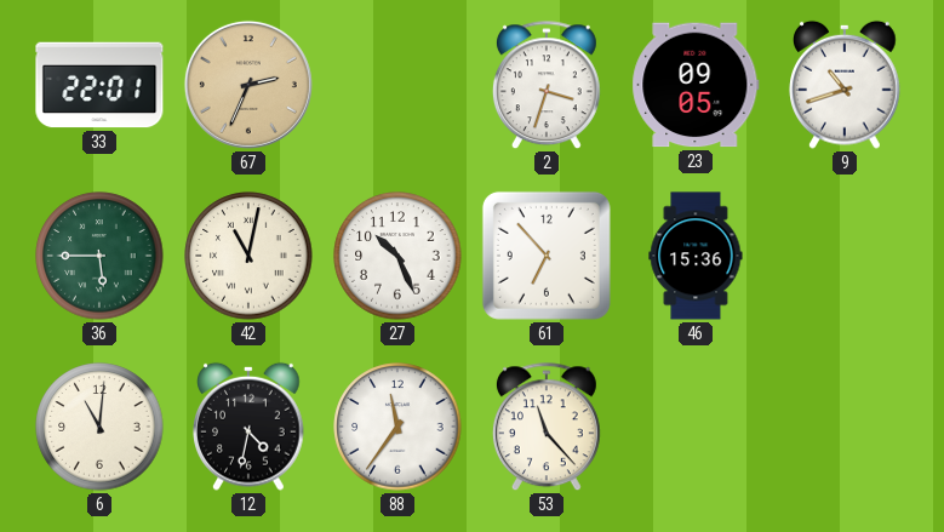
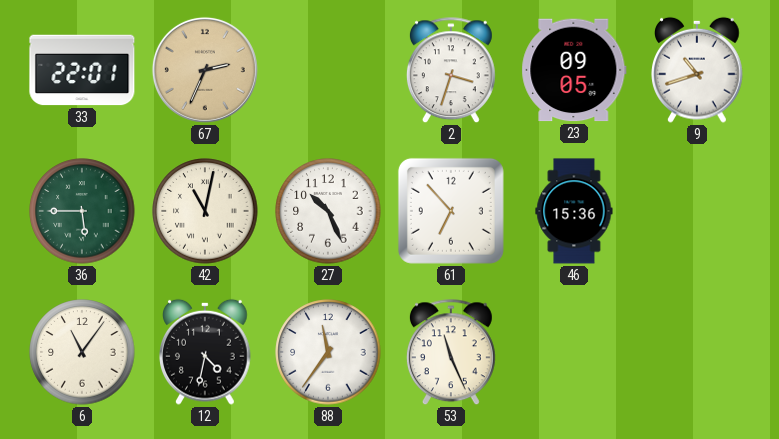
6: 11:01 -> 11:06 (82, 352)
53: 11:23 -> 11:26 (451, 353)
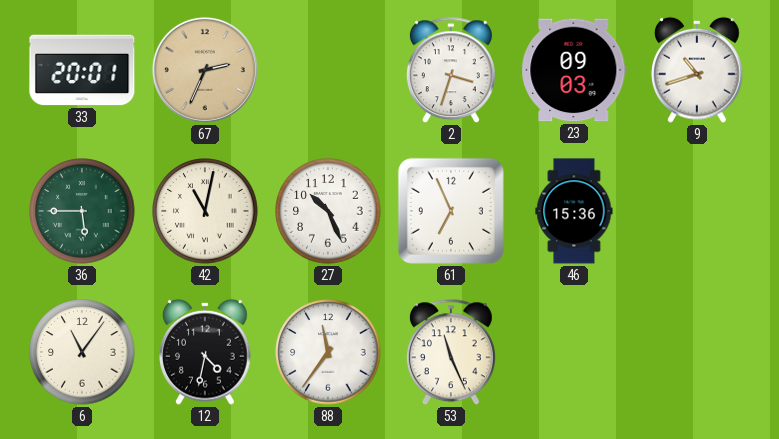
33: 22:01 -> 20:01 (82, 70)
23: 09:05 -> 09:03 (574, 70)
61: 6:53 -> 6:56 (451, 211)
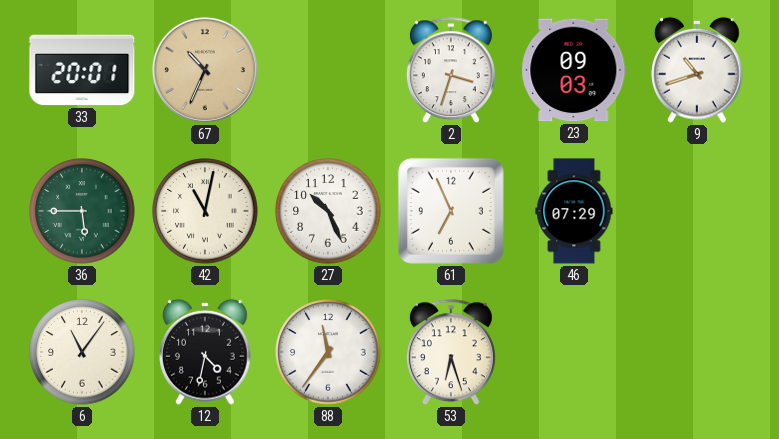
67: 2:34 -> 10:34 (205, 70)
46: 15:36 -> 07:29 (574, 211)
53: 11:26 -> 6:27 (451, 353)
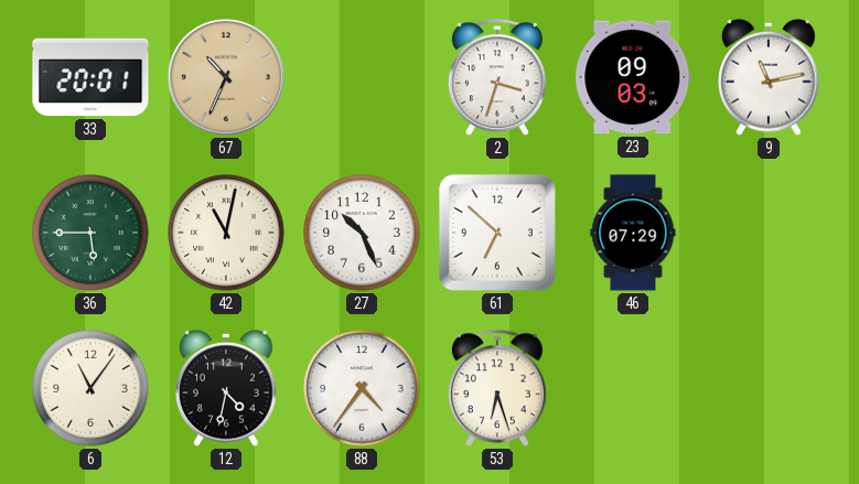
9: 10:42 -> 11:13 (769, 77)
61: 6:56 -> 6:52 (497, 233)
88: 11:36 -> 4:36 (362, 388)
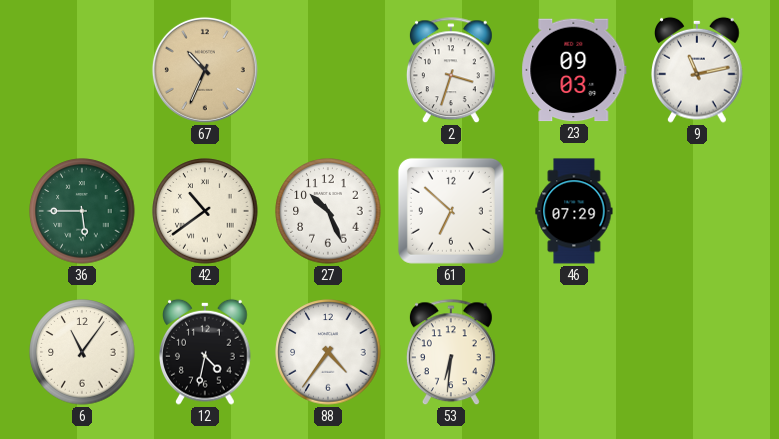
33: 20:01 -> none (90, 77)
42: 11:02 -> 10:39 (205, 211)
53: 6:27 -> 6:31 (451, 353)
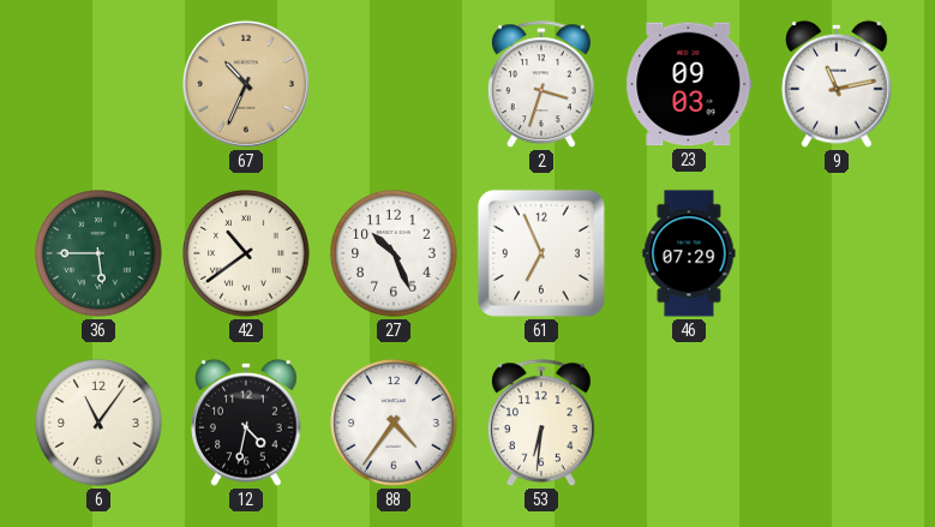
61: 6:52 -> 6:56 (541, 253)
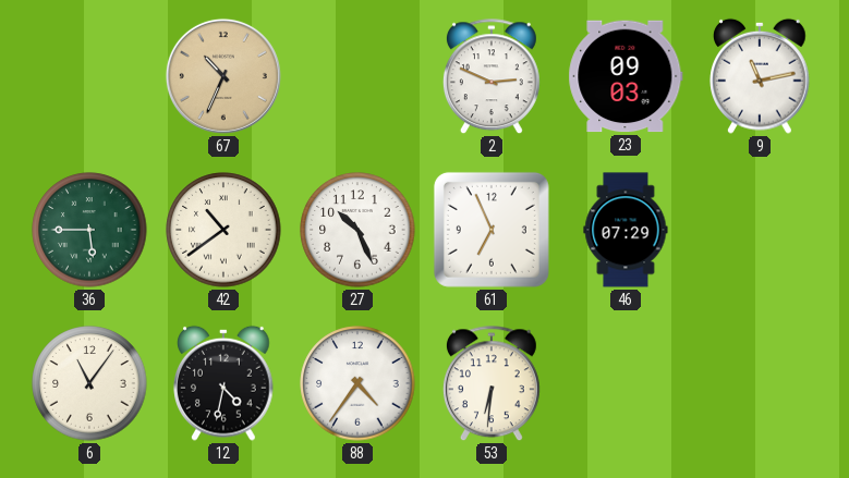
2: 3:33 -> 2:49 (492, 77)
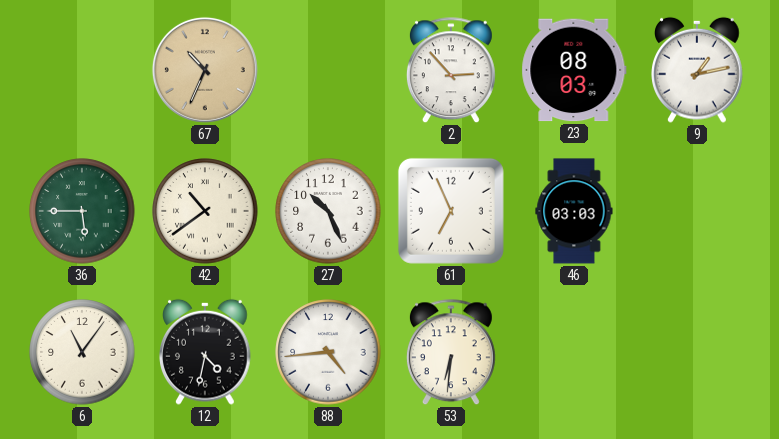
2: 2:49 -> 2:53 (451, 71)
23: 09:03 -> 08:03 (574, 70)
9: 11:13 -> 1:13 (697, 70)
46: 07:29 -> 03:03 (574, 211)
88: 4:36 -> 4:44 (328, 352)
